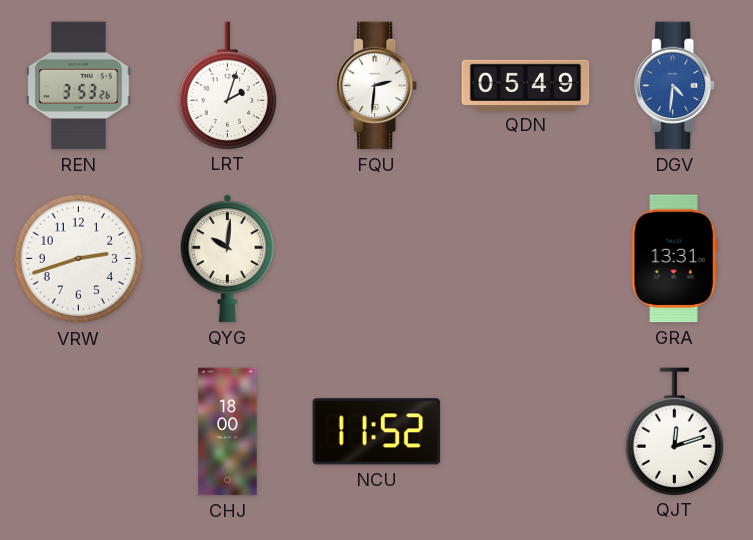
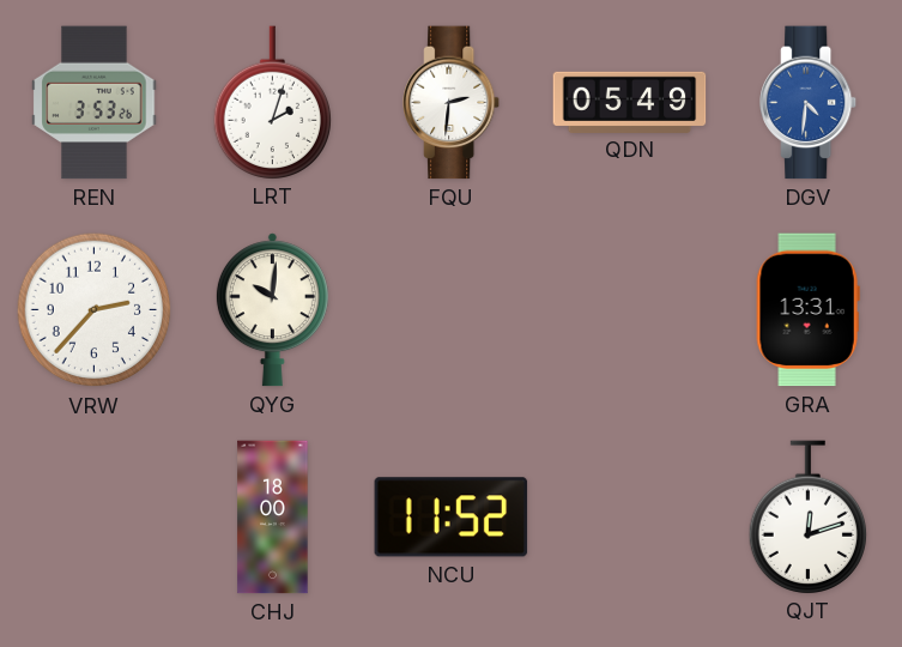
VRW: 2:42 -> 2:37 (95, 310)
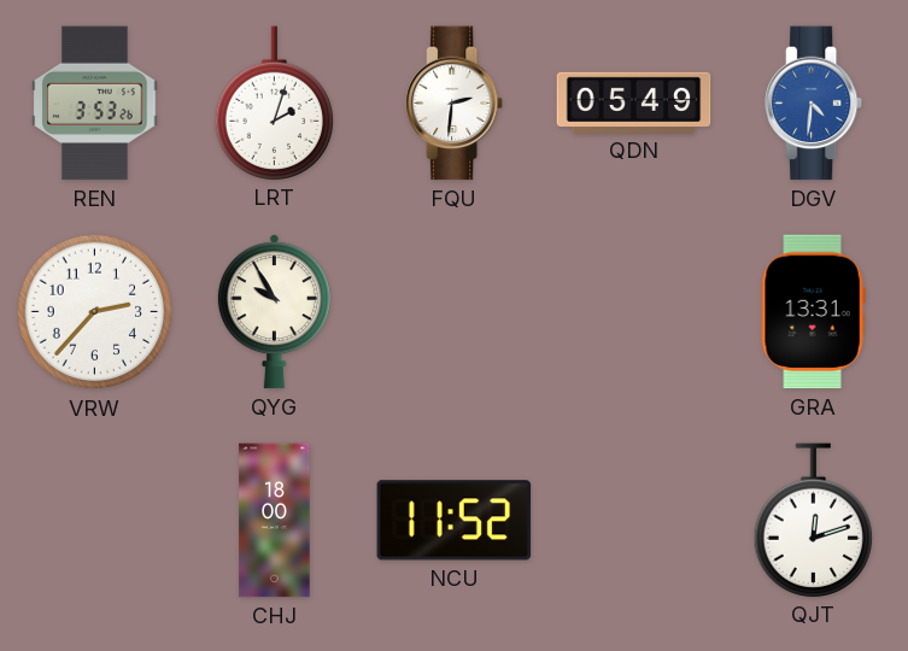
QYG: 10:01 -> 9:55 (274, 312)
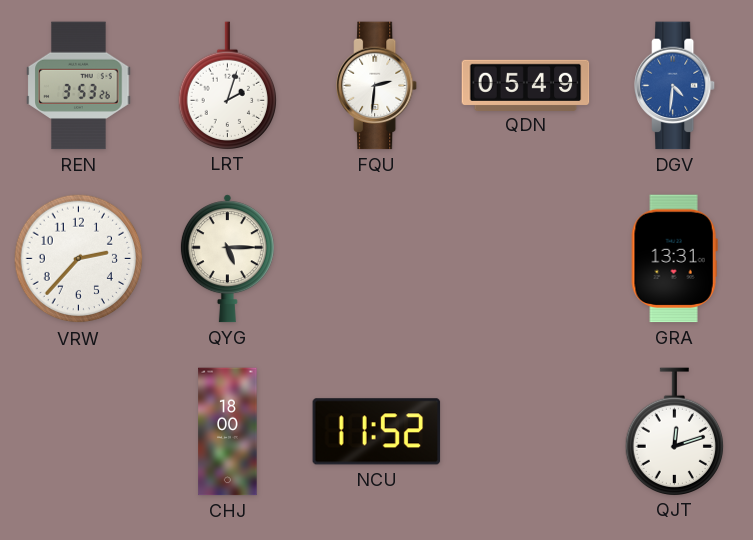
QYG: 9:55 -> 5:15 (227, 259)
